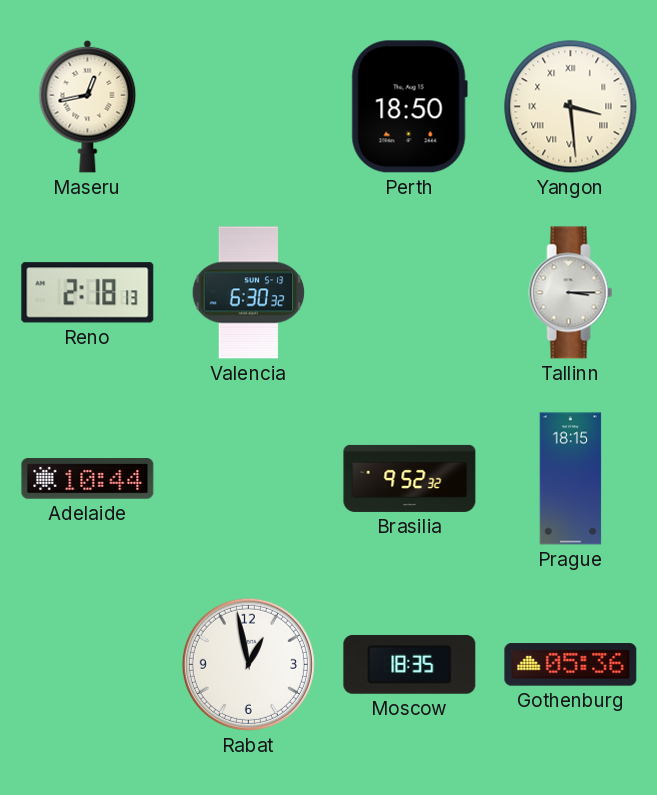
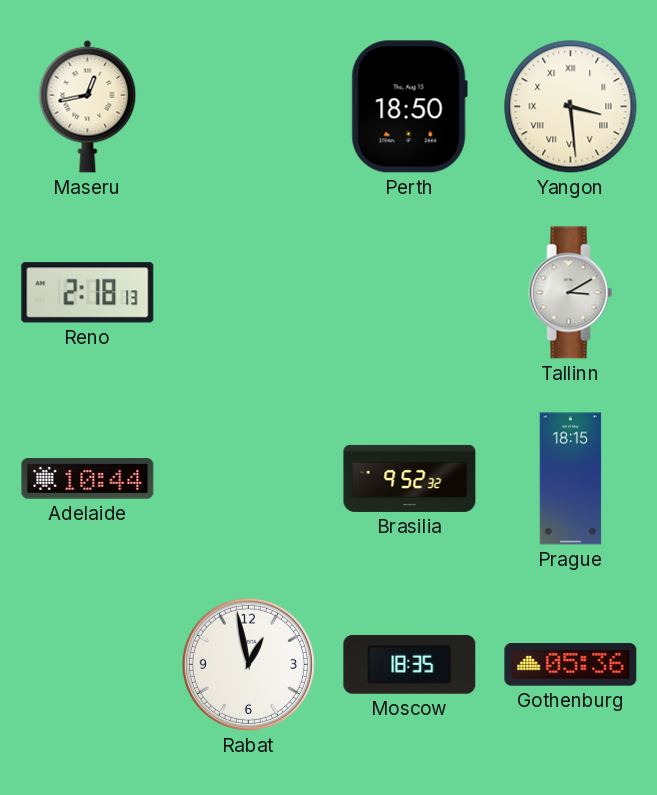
Valencia: 6:30 -> none (249, 293)
Tallinn: 3:15 -> 3:10 (571, 293)
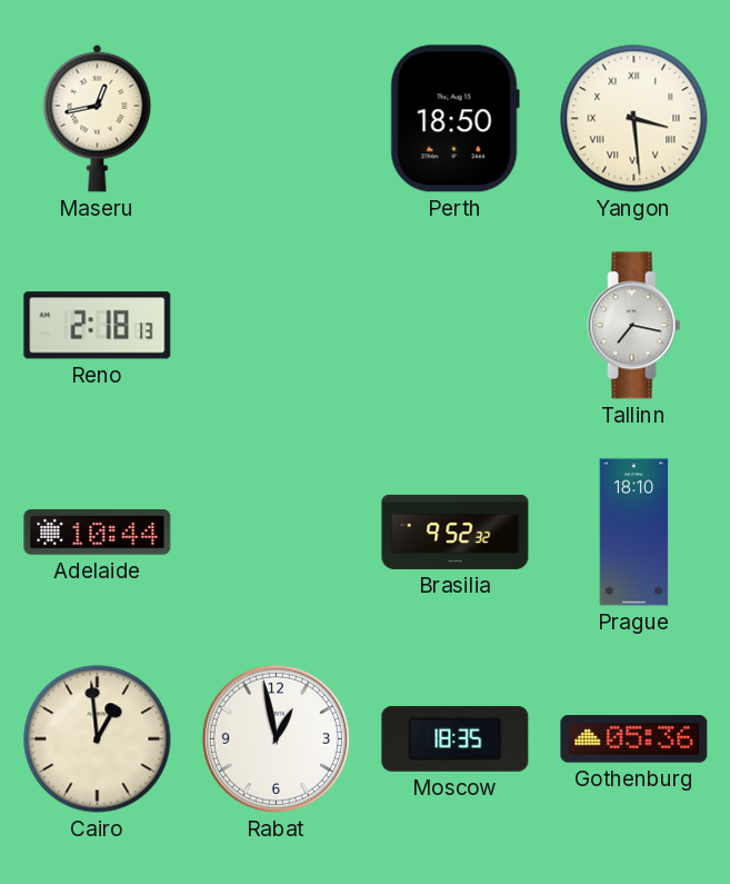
Tallinn: 3:10 -> 7:17 (634, 326)
Prague: 18:15 -> 18:10 (634, 533)
Cairo: none -> 12:59 (98, 739)
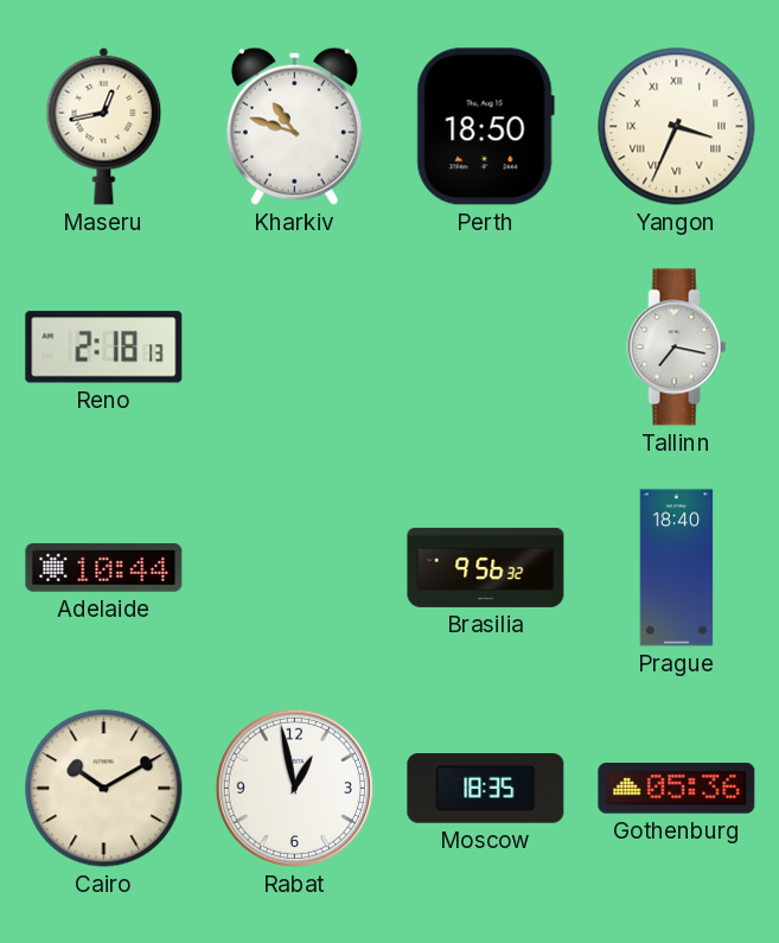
Kharkiv: none -> 10:48 (294, 126)
Yangon: 3:29 -> 3:34 (677, 127)
Brasilia: 9:52 -> 9:56 (486, 567)
Prague: 18:10 -> 18:40 (677, 568)
Cairo: 12:59 -> 10:10 (104, 789)
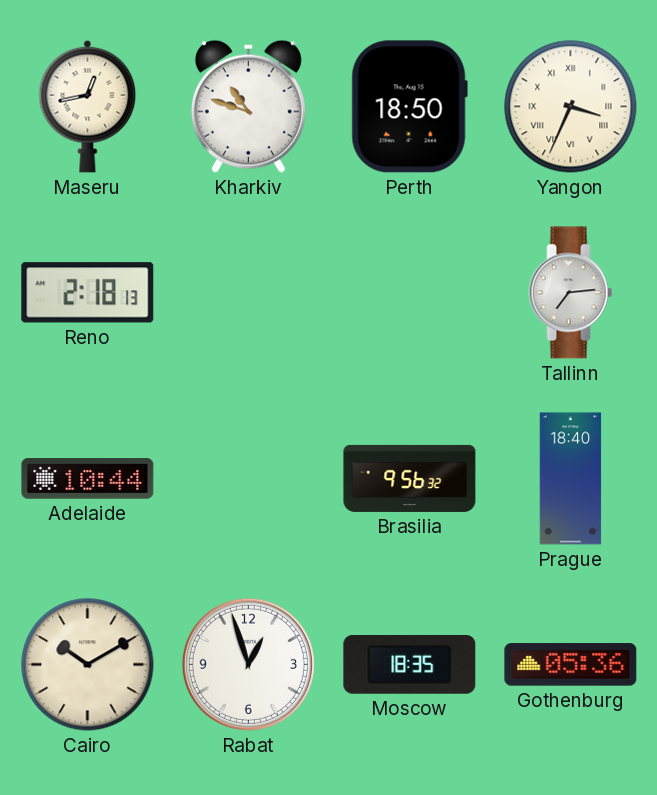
Tallinn: 7:17 -> 7:14 (571, 293)
Rabat: 12:58 -> 12:57 (248, 664)
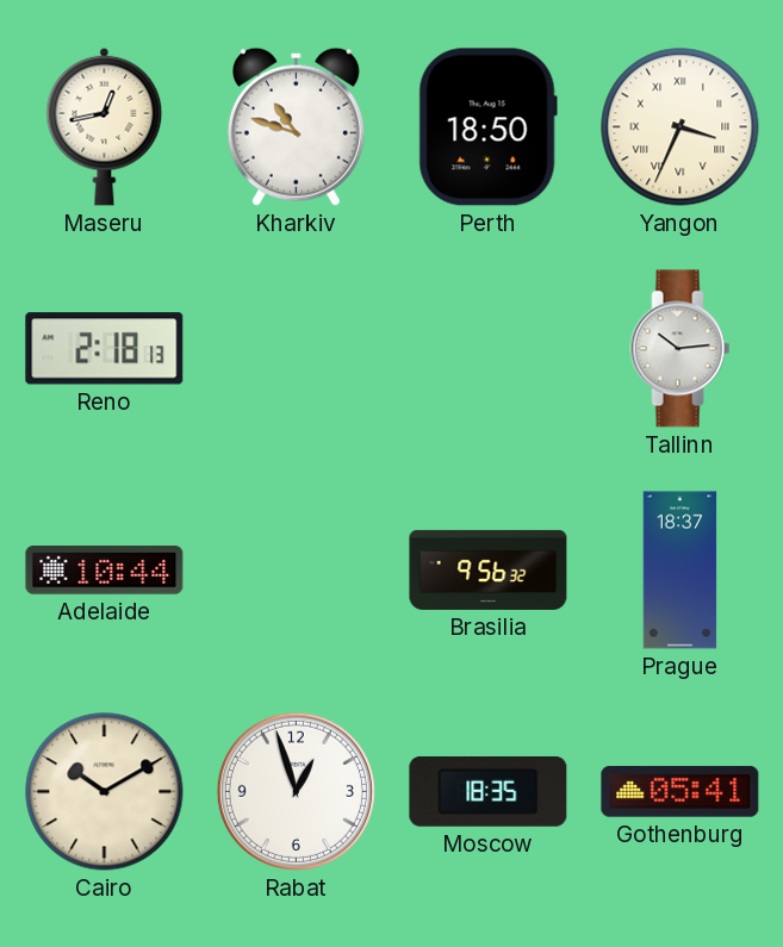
Tallinn: 7:14 -> 10:14 (681, 349)
Prague: 18:40 -> 18:37 (681, 571)
Gothenburg: 05:36 -> 05:41 (681, 792)
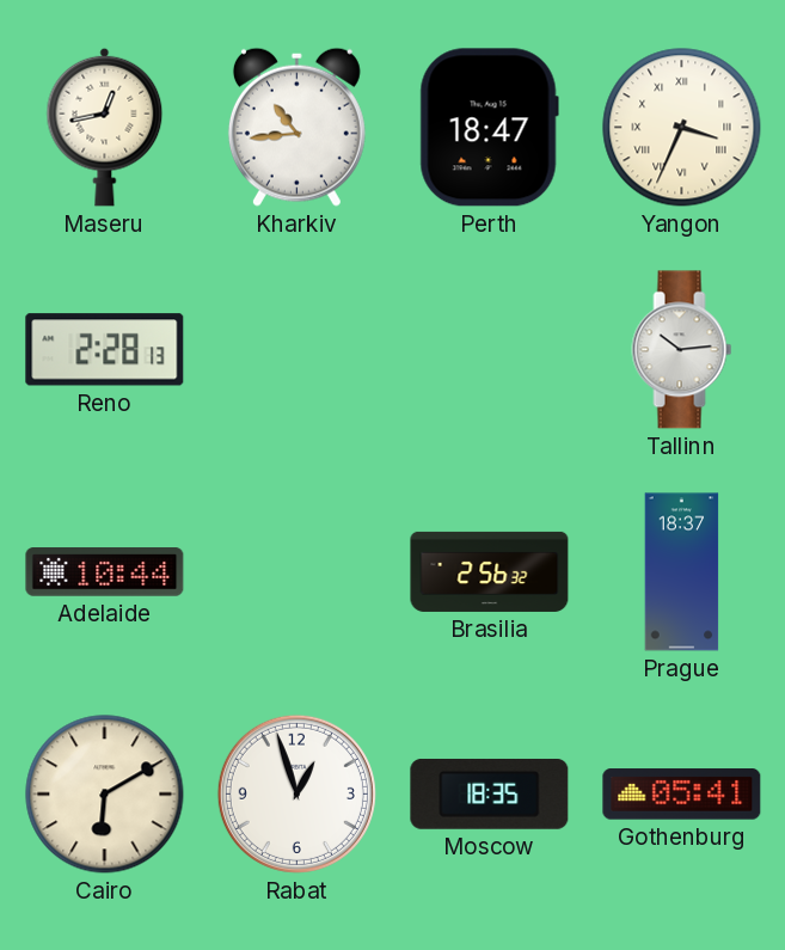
Kharkiv: 10:48 -> 10:44 (296, 127)
Perth: 18:50 -> 18:47 (489, 128)
Reno: 2:18 -> 2:28 (105, 350)
Brasilia: 9:56 -> 2:56 (490, 571)
Cairo: 10:10 -> 6:10 (105, 795)
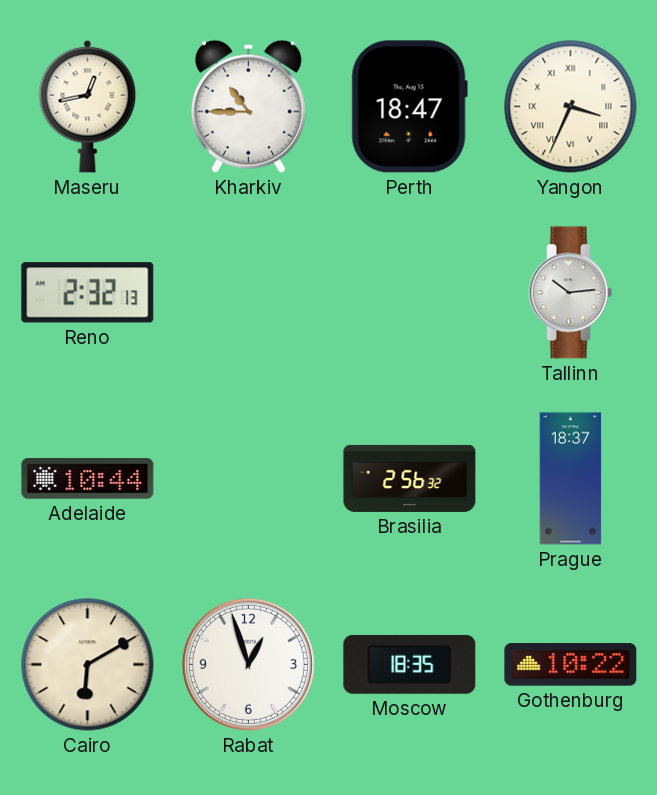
Kharkiv: 10:44 -> 10:45 (248, 106)
Reno: 2:28 -> 2:32 (88, 293)
Gothenburg: 05:41 -> 10:22 (571, 665)
